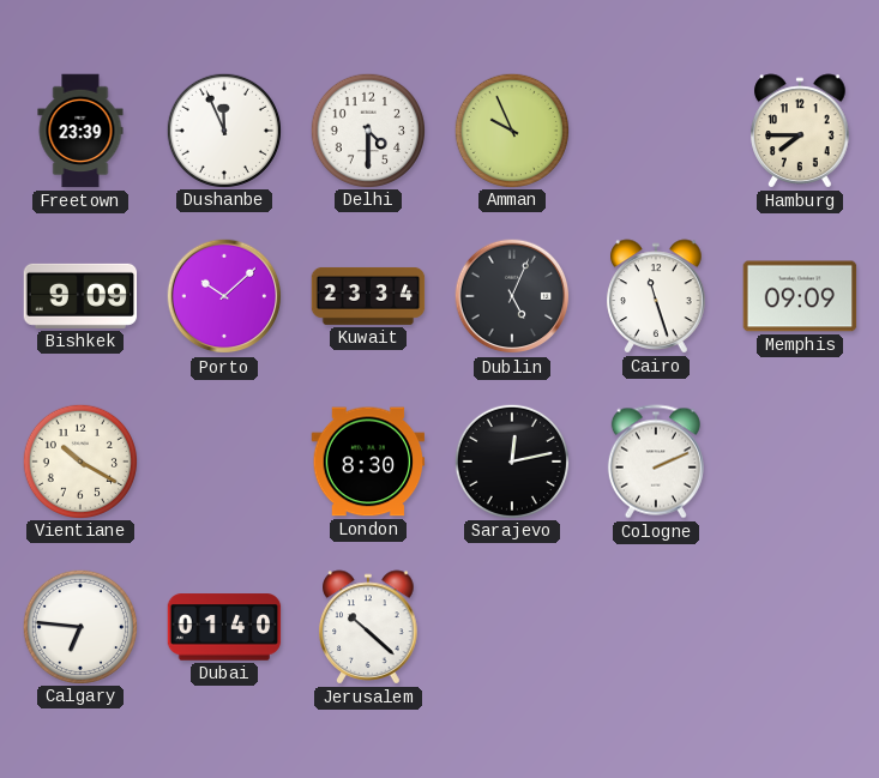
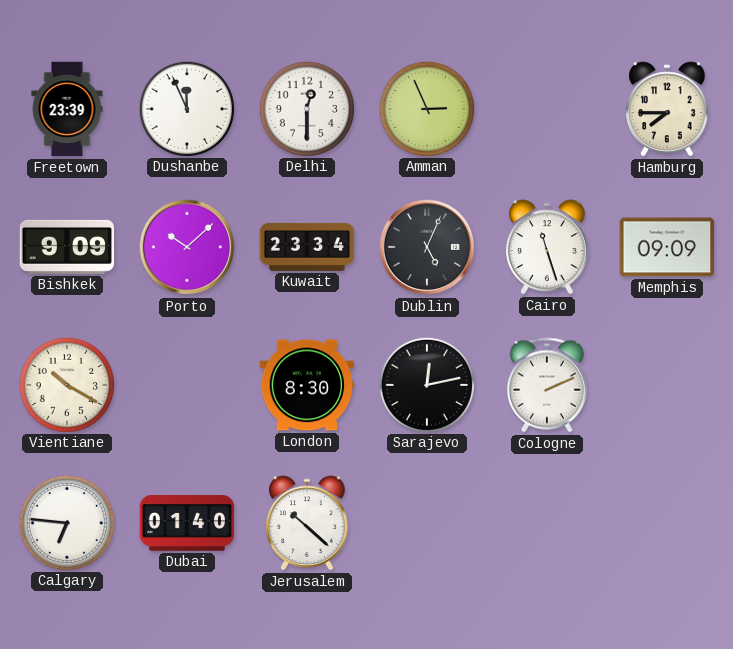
Delhi: 4:30 -> 12:30 (306, 108)
Amman: 9:56 -> 2:56 (426, 108)
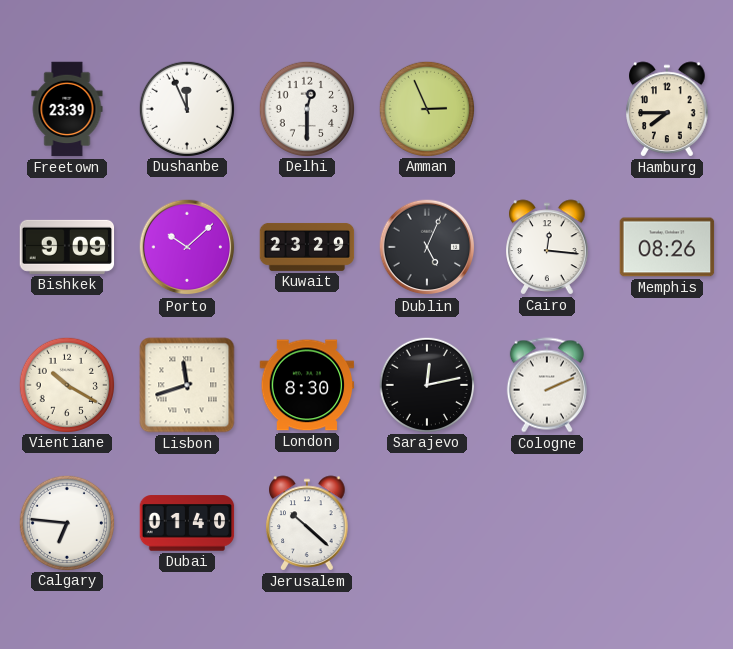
Kuwait: 23:34 -> 23:29 (307, 247)
Cairo: 11:27 -> 12:16 (547, 247)
Memphis: 09:09 -> 08:26 (667, 247)
Lisbon: none -> 11:42 (187, 385)
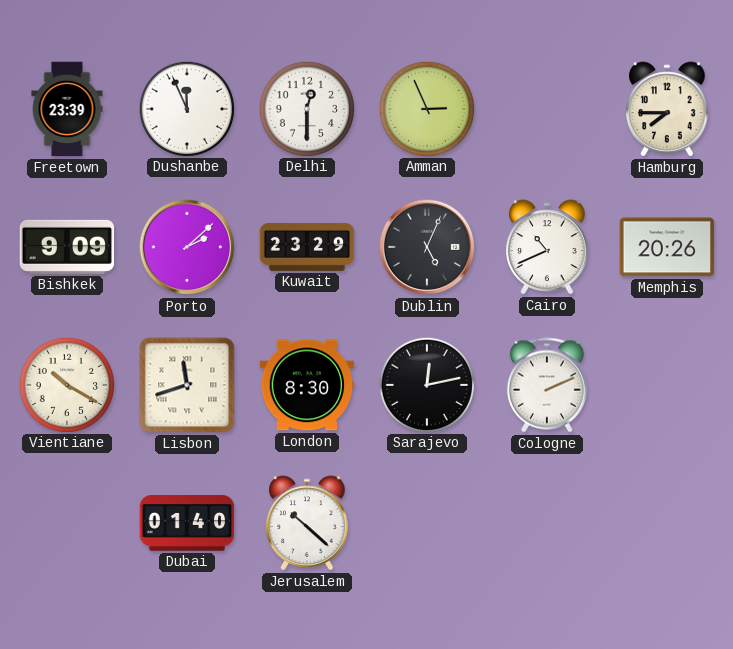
Porto: 10:08 -> 2:08 (187, 247)
Cairo: 12:16 -> 10:41 (547, 247)
Memphis: 08:26 -> 20:26 (667, 247)
Calgary: 6:46 -> none (66, 522)
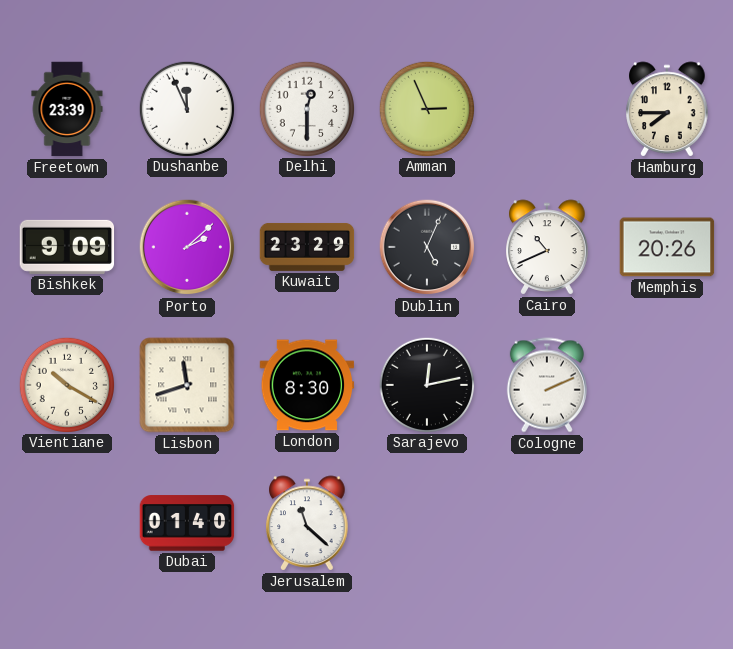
Jerusalem: 10:22 -> 11:22 (307, 523)
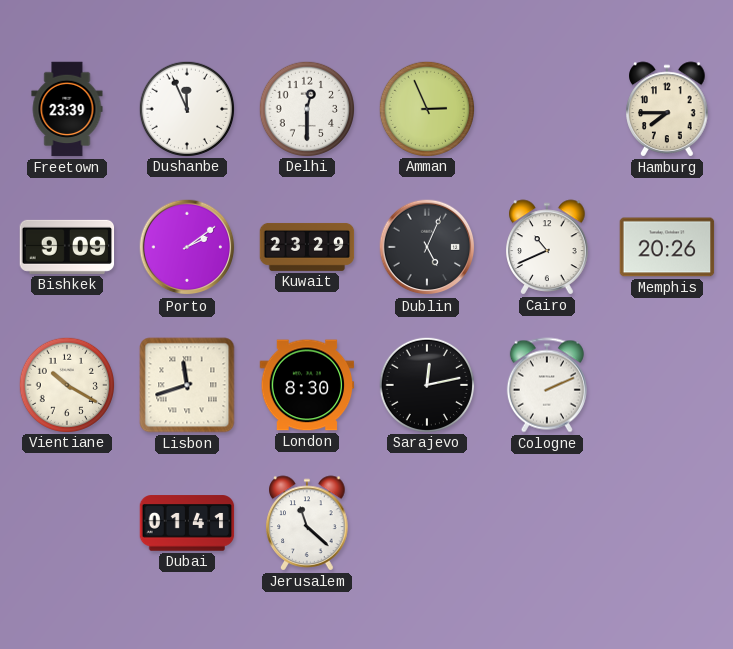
Porto: 2:08 -> 2:09 (187, 247)
Dubai: 01:40 -> 01:41 (187, 523)
